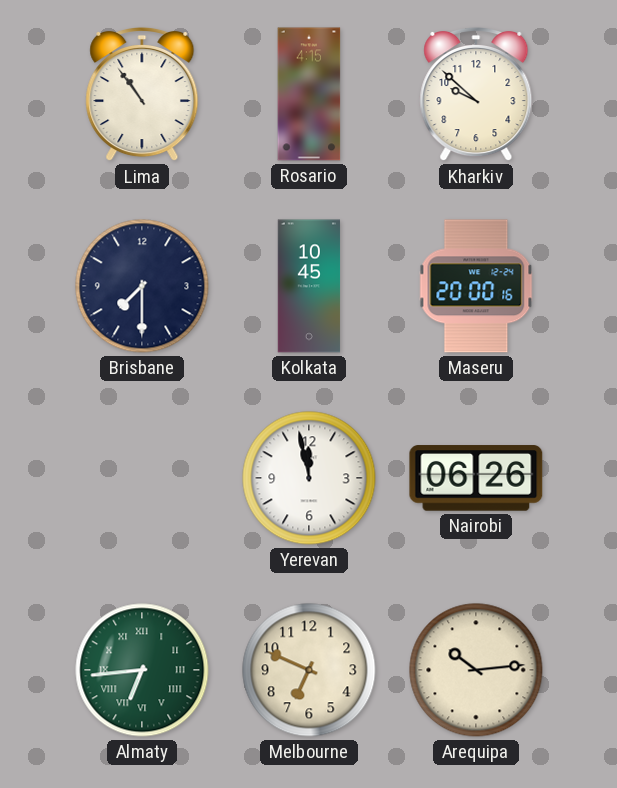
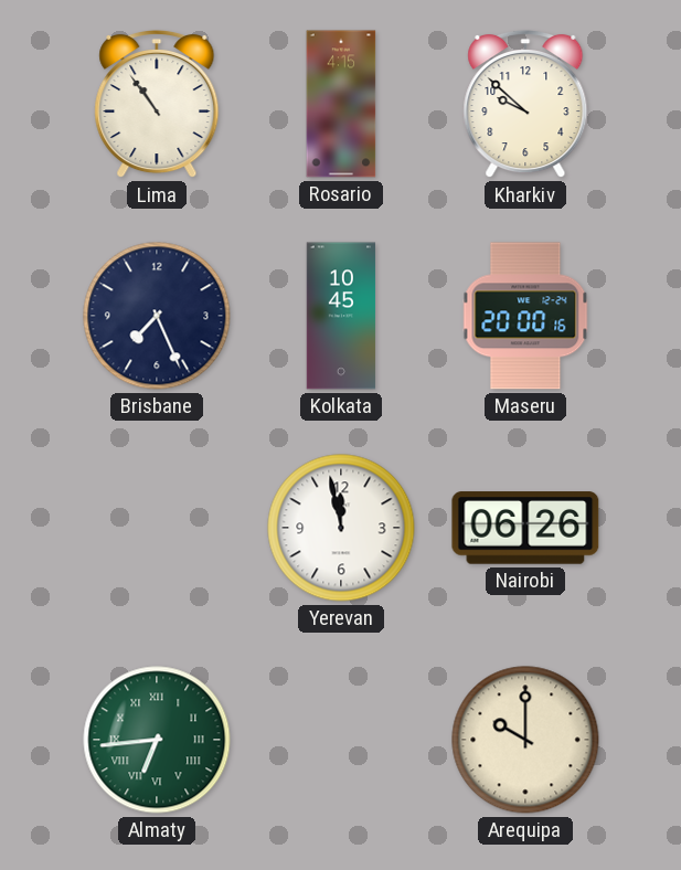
Brisbane: 7:30 -> 7:26 (157, 316)
Melbourne: 6:49 -> none (309, 670)
Arequipa: 10:14 -> 10:00 (525, 740)
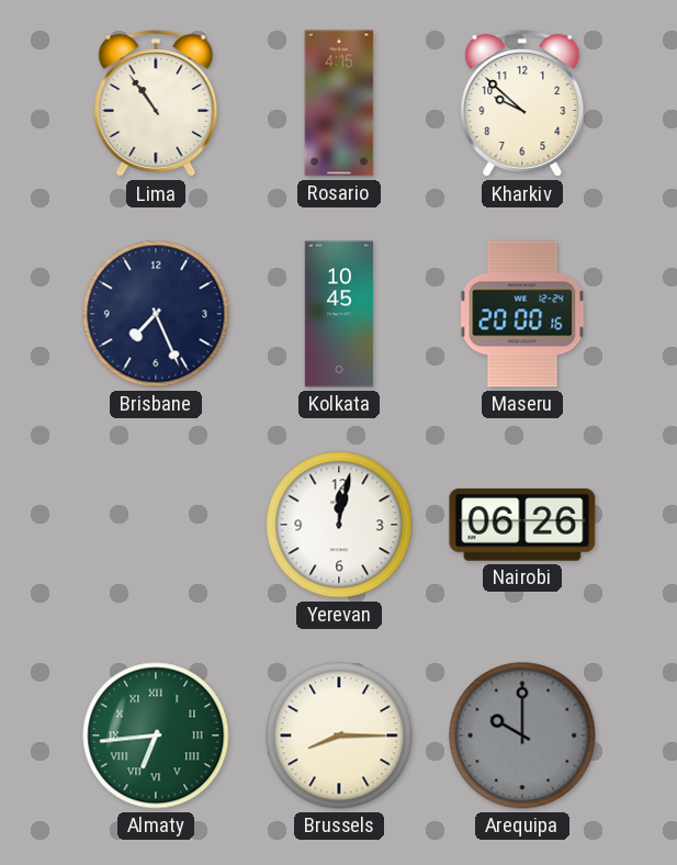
Yerevan: 11:58 -> 12:02 (339, 525)
Brussels: none -> 8:15 (339, 735)
Arequipa dial: cream -> grey (522, 735)
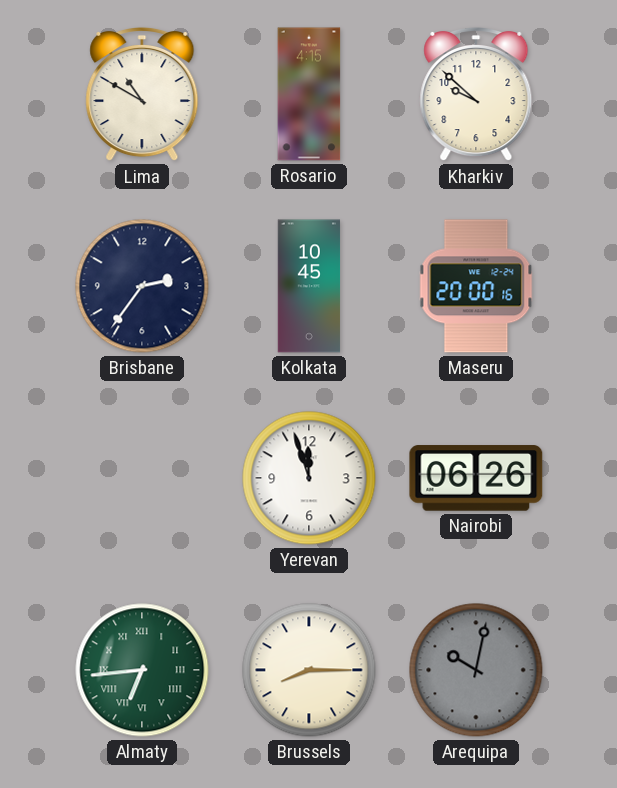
Lima: 10:54 -> 10:50 (142, 94)
Brisbane: 7:26 -> 2:36 (142, 286)
Yerevan: 12:02 -> 11:57 (309, 478)
Arequipa: 10:00 -> 10:02 (476, 670)
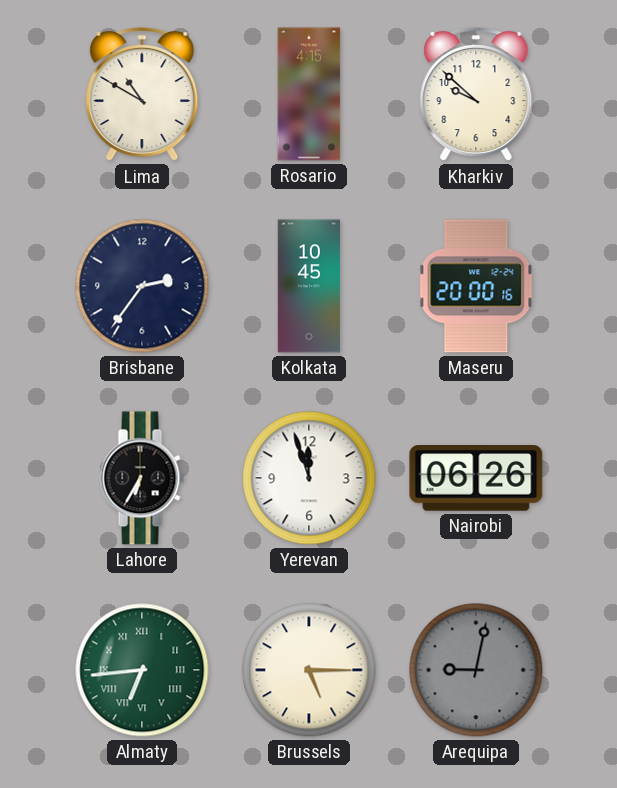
Lahore: none -> 6:35 (142, 478)
Brussels: 8:15 -> 5:15 (309, 670)
Arequipa: 10:02 -> 9:02 (476, 670)
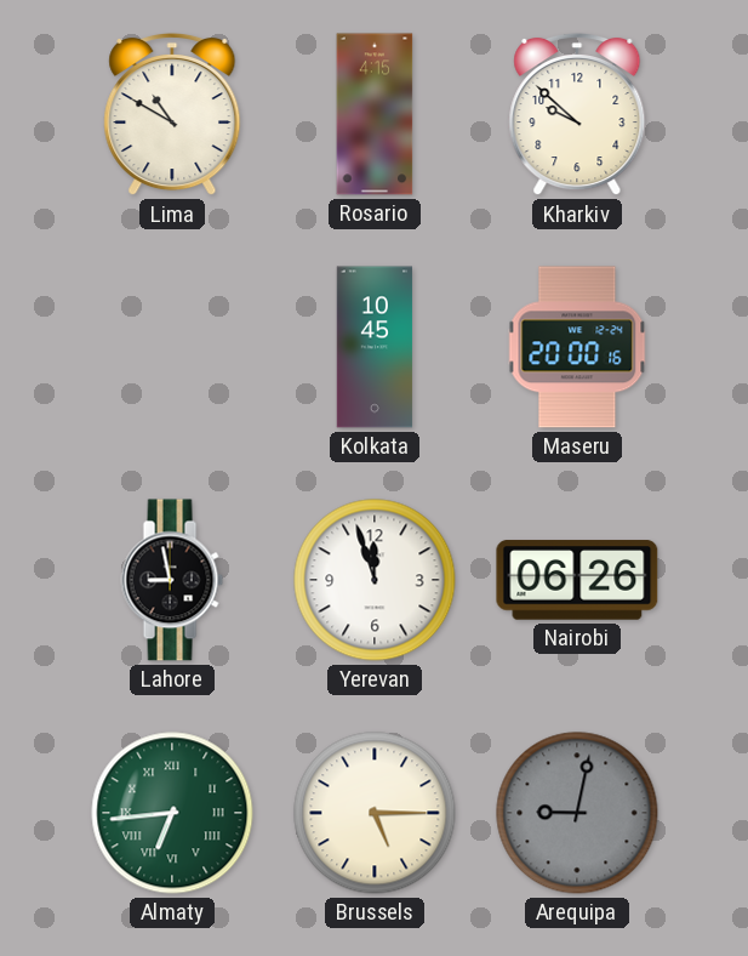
Brisbane: 2:36 -> none (142, 286)
Lahore: 6:35 -> 8:58 (172, 580)
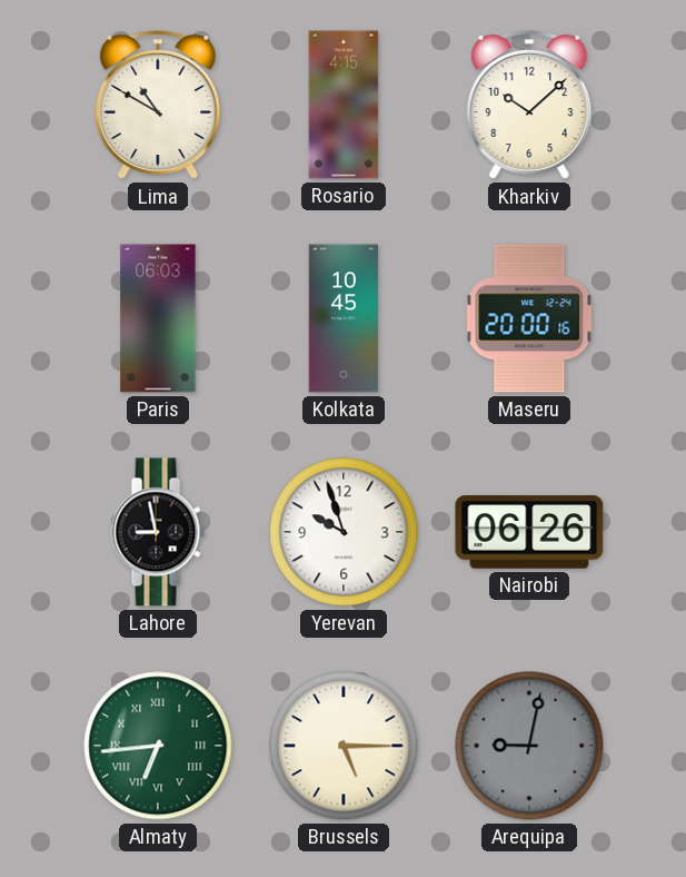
Kharkiv: 9:52 -> 10:08 (529, 105)
Paris: none -> 06:03 (158, 318)
Yerevan: 11:57 -> 9:57 (344, 532)
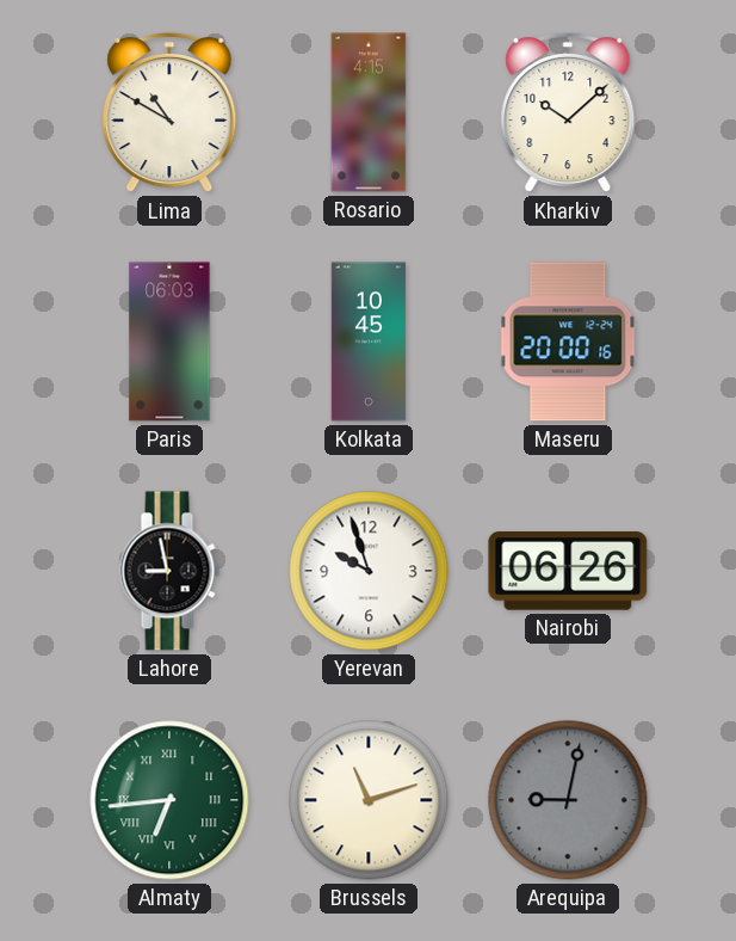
Brussels: 5:15 -> 11:12 (369, 800)
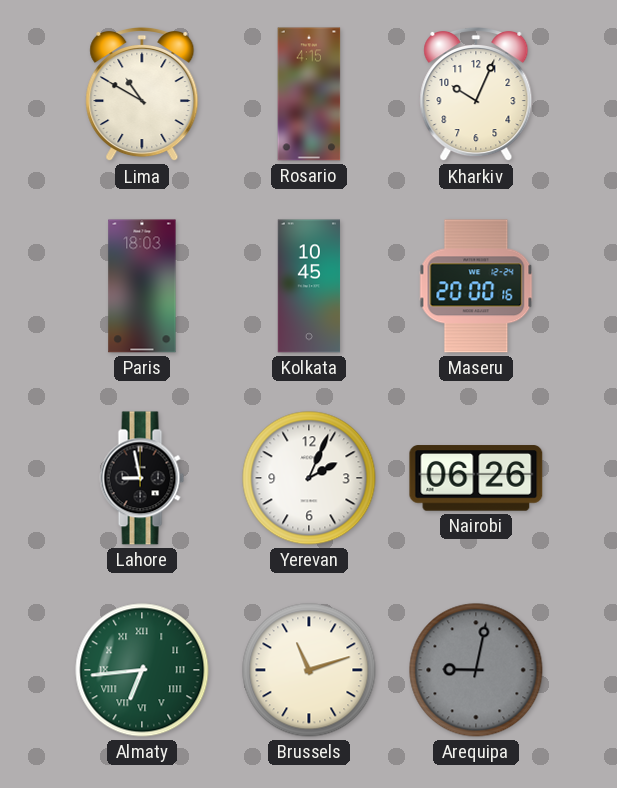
Kharkiv: 10:08 -> 10:04 (476, 94)
Paris: 06:03 -> 18:03 (142, 286)
Yerevan: 9:57 -> 2:04 (309, 478)
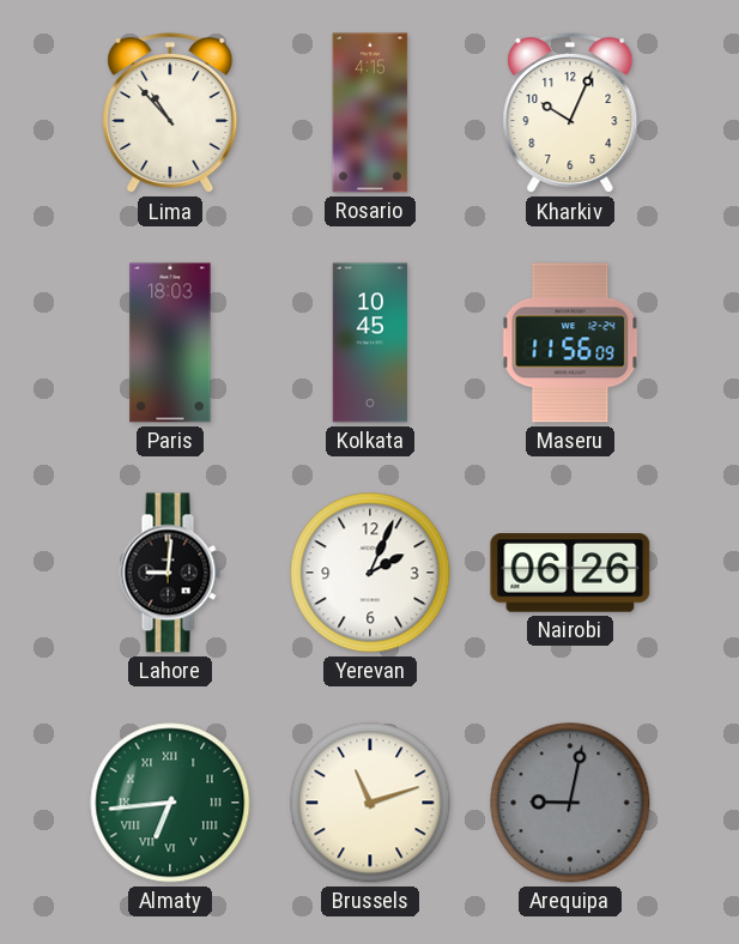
Lima: 10:50 -> 10:53 (170, 113)
Maseru: 20:00 -> 11:56 (570, 343)
Lahore: 8:58 -> 9:01 (170, 573)
